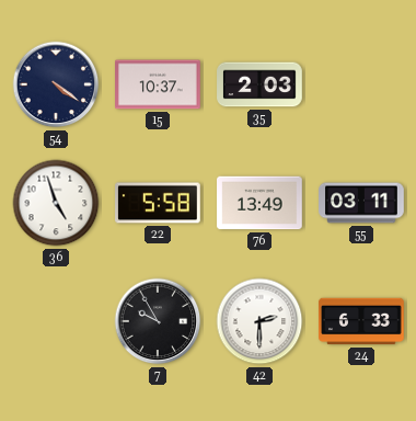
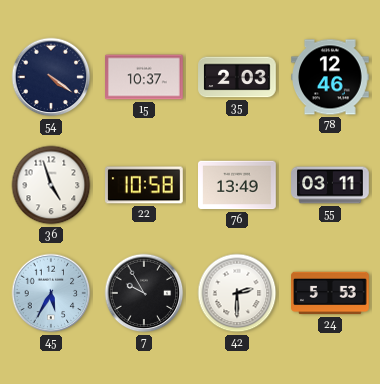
78: none -> 12:46 (330, 77)
22: 5:58 -> 10:58 (144, 185)
45: none -> 5:35 (51, 293)
24: 6:33 -> 5:53 (330, 293)
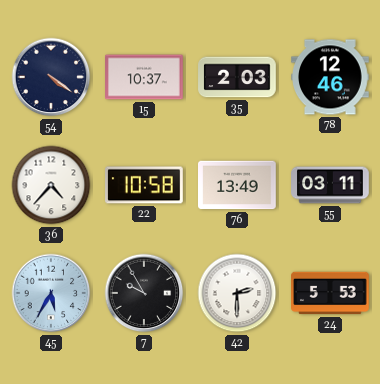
36: 4:57 -> 4:37 (51, 185)
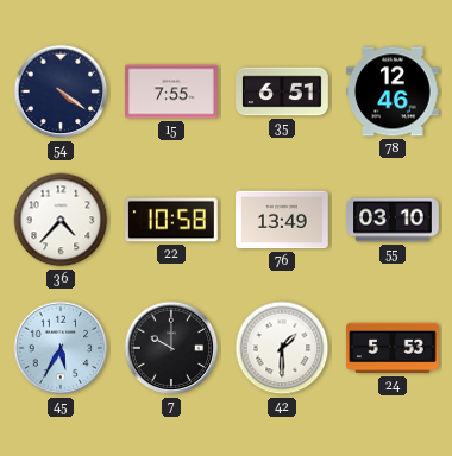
15: 10:37 -> 7:55 (171, 91)
35: 2:03 -> 6:51 (282, 91)
55: 03:11 -> 03:10 (393, 220)
7: 9:55 -> 10:00 (171, 348)
42: 2:30 -> 1:30 (282, 348)
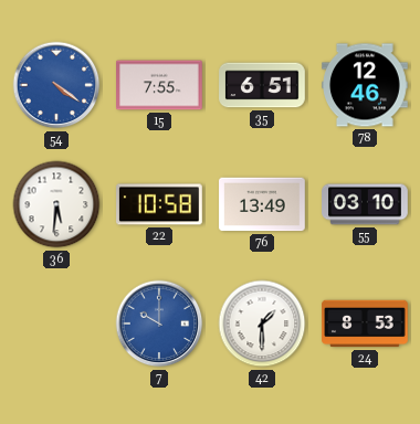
54 dial: navy -> blue (56, 85)
36: 4:37 -> 5:31 (56, 204)
45: 5:35 -> none (61, 348)
7 dial: black -> blue (159, 324)
24: 5:53 -> 8:53 (365, 324)
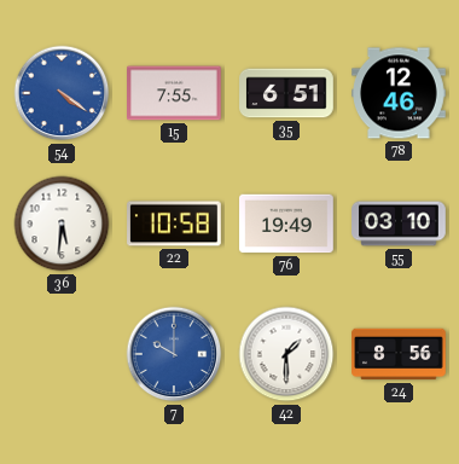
76: 13:49 -> 19:49 (287, 224)
24: 8:53 -> 8:56 (399, 354)
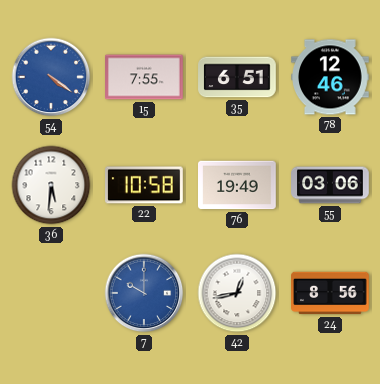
55: 03:10 -> 03:06 (330, 185)
42: 1:30 -> 12:43 (237, 293)
